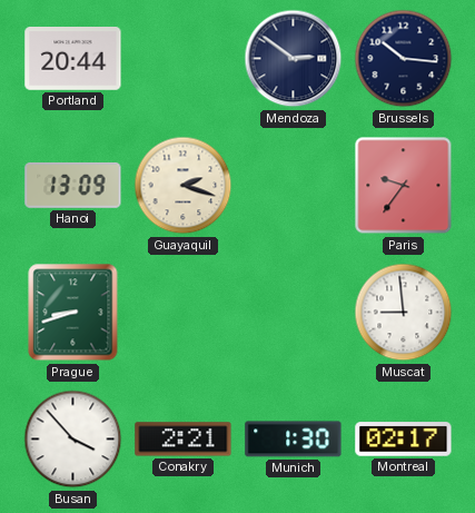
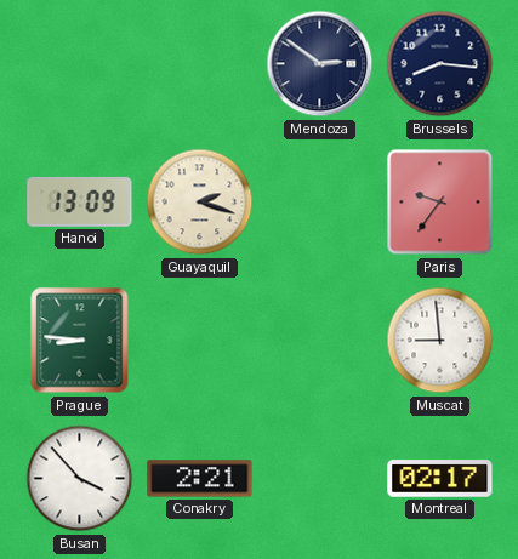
Portland: 20:44 -> none (73, 59)
Brussels: 10:16 -> 8:16 (440, 64)
Prague: 8:42 -> 8:46 (80, 341)
Munich: 1:30 -> none (294, 440)
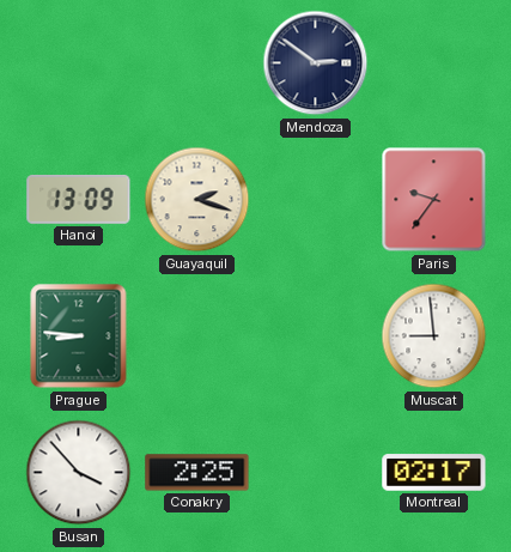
Brussels: 8:16 -> none (440, 64)
Conakry: 2:21 -> 2:25 (197, 473)
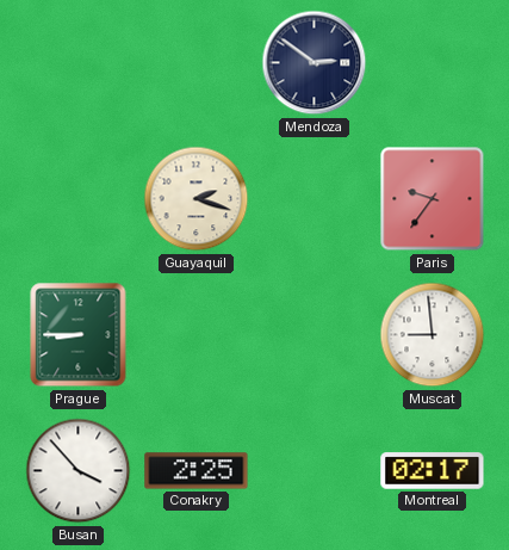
Hanoi: 13:09 -> none (79, 199)
Prague: 8:46 -> 8:45 (79, 335)
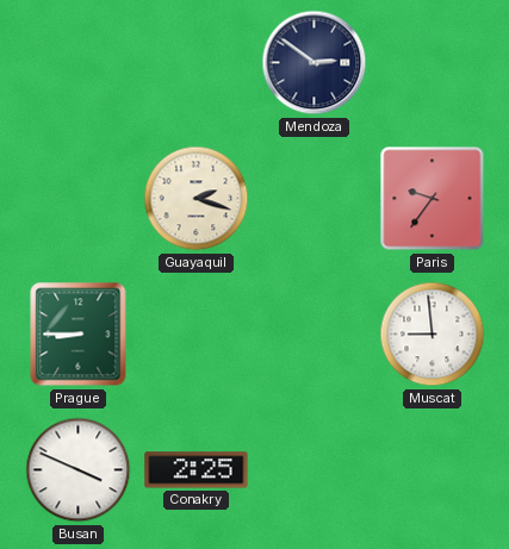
Busan: 3:53 -> 3:49 (79, 470)
Montreal: 02:17 -> none (433, 471)
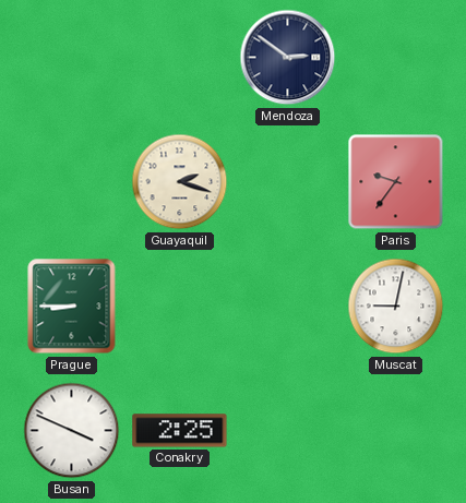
Muscat: 8:59 -> 9:02 (396, 307)
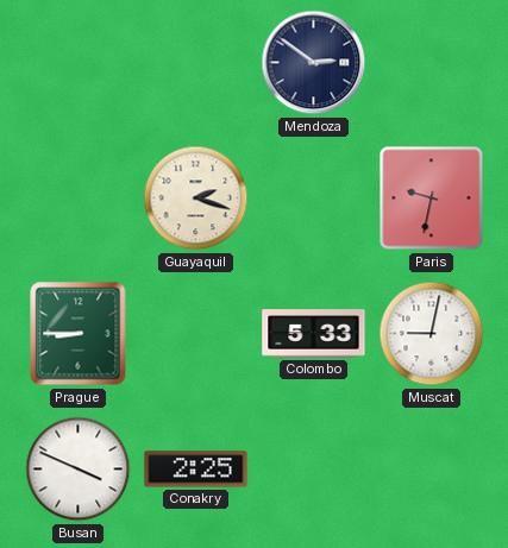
Paris: 9:36 -> 9:32 (432, 199)
Colombo: none -> 5:33 (314, 334)
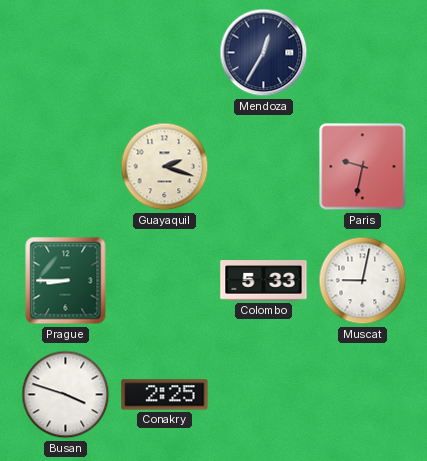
Mendoza: 2:51 -> 12:35 (264, 53)
Busan: 3:49 -> 3:48 (66, 395)
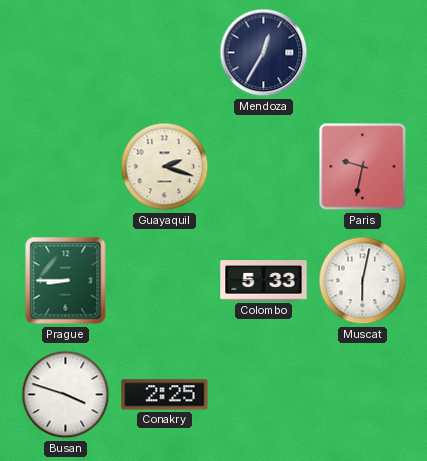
Muscat: 9:02 -> 6:02 (363, 281)
